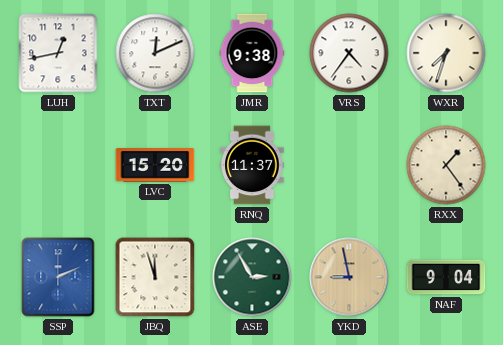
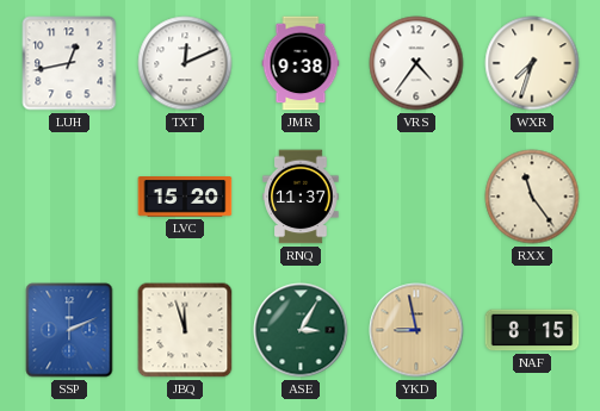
RXX: 1:24 -> 11:24 (532, 197)
ASE: 2:55 -> 3:05 (301, 330)
NAF: 9:04 -> 8:15 (532, 330)
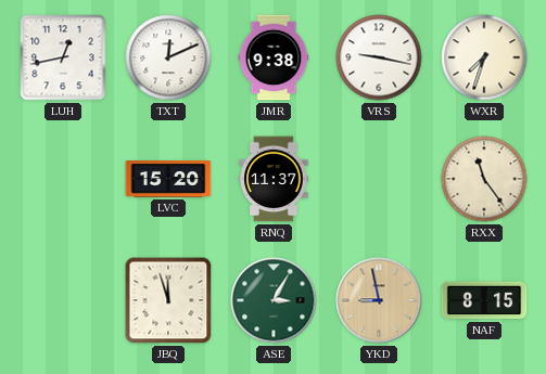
VRS: 4:36 -> 9:17 (379, 57)
SSP: 2:11 -> none (69, 330)
